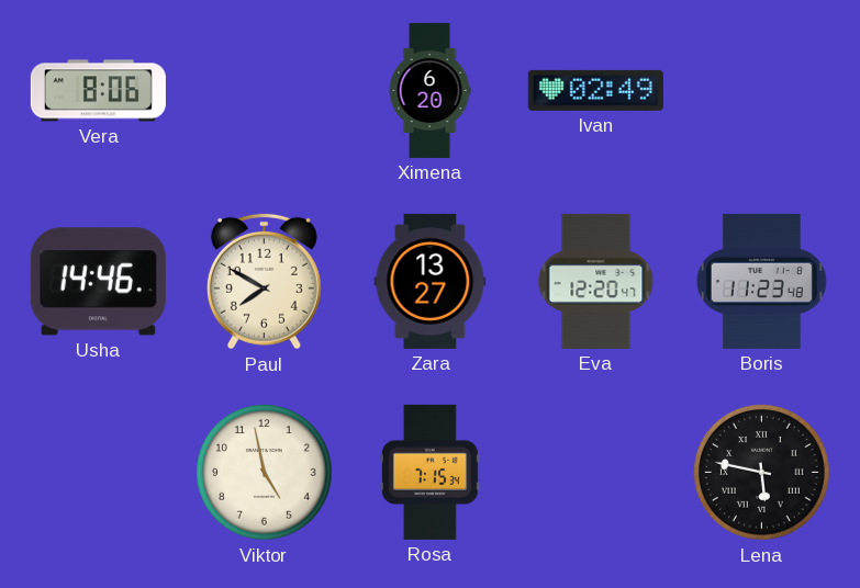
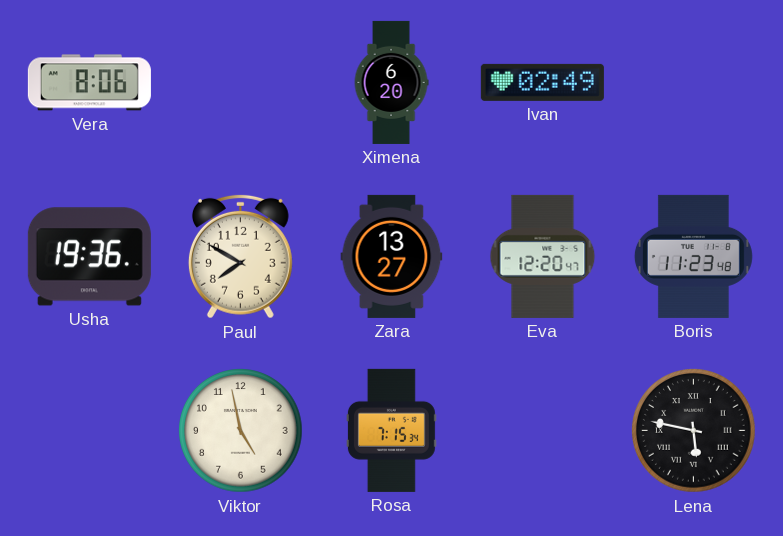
Usha: 14:46 -> 19:36 (89, 257)
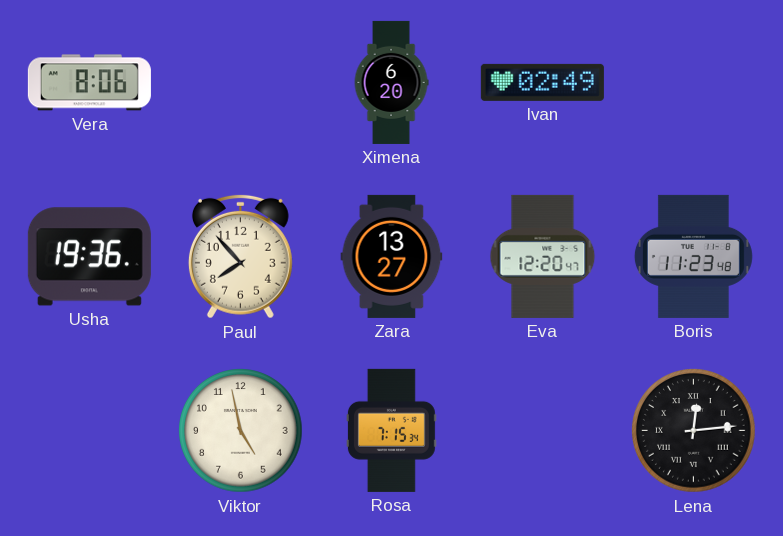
Paul: 7:50 -> 7:53 (240, 256)
Lena: 5:47 -> 12:14 (694, 431)
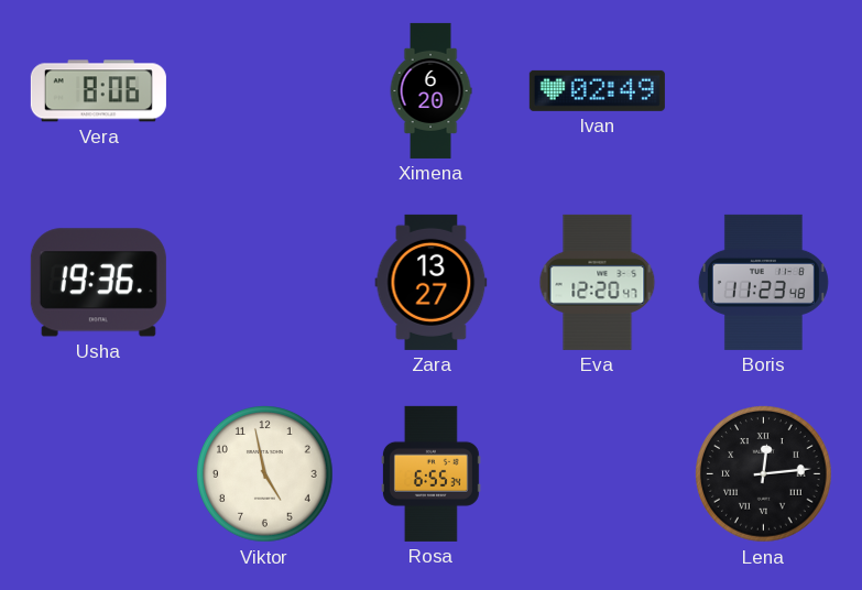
Paul: 7:53 -> none (240, 256)
Rosa: 7:15 -> 6:55 (430, 473)
